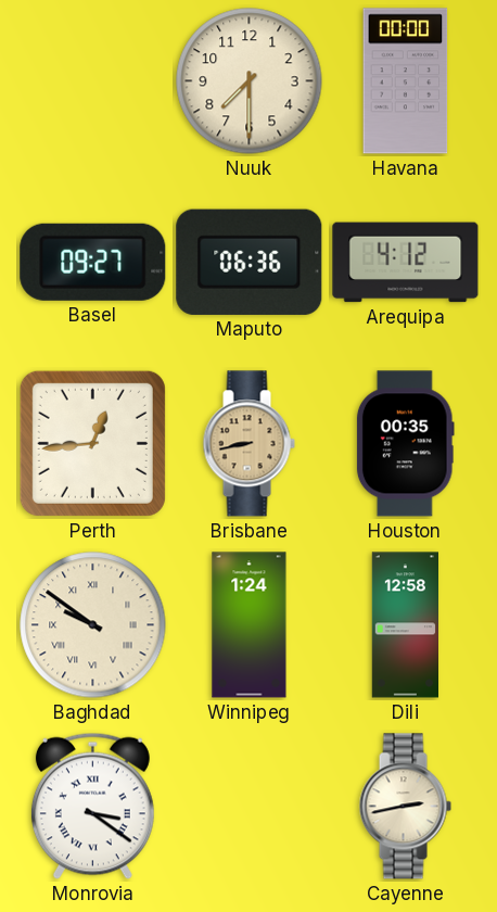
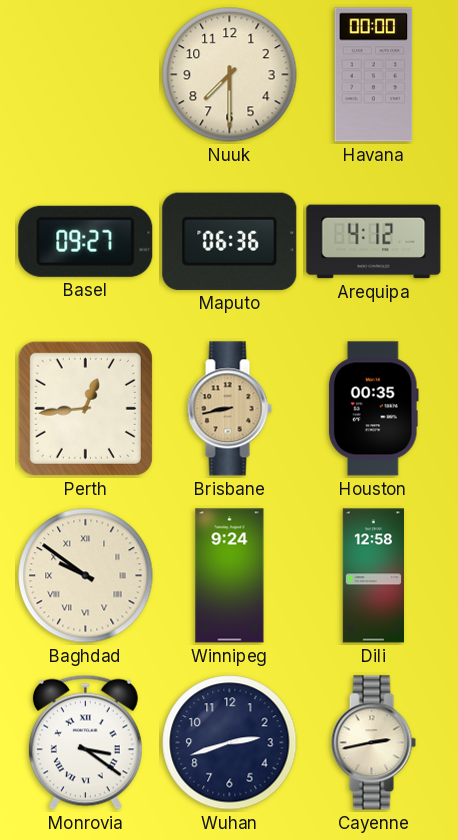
Winnipeg: 1:24 -> 9:24 (230, 576)
Wuhan: none -> 2:42 (230, 743)
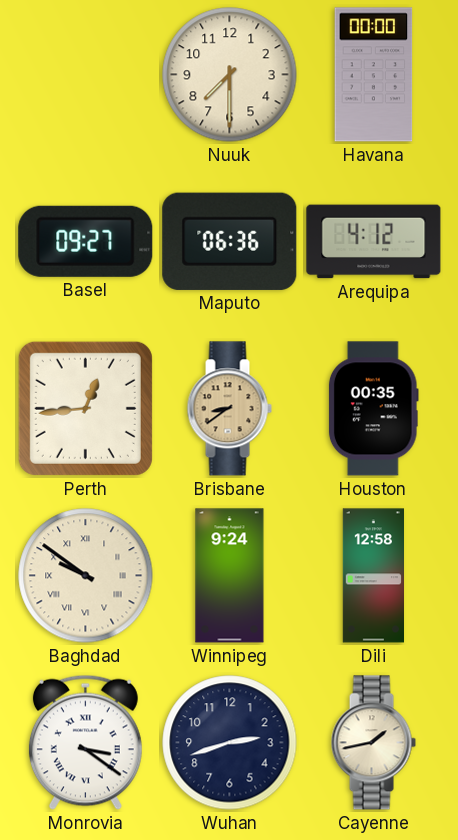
Brisbane: 8:43 -> 8:39 (229, 409)
Cayenne: 2:43 -> 1:43 (373, 743)
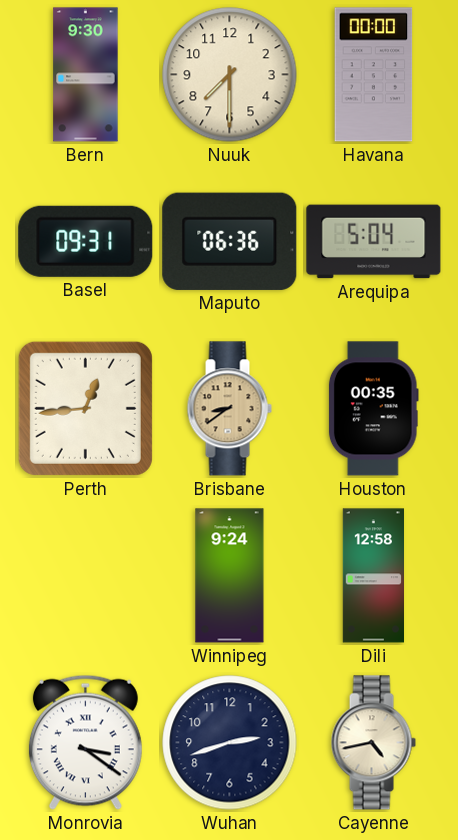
Bern: none -> 9:30 (86, 75)
Basel: 09:27 -> 09:31 (86, 241)
Arequipa: 4:12 -> 5:04 (374, 242)
Baghdad: 9:51 -> none (86, 576)
Cayenne: 1:43 -> 4:43 (373, 743)
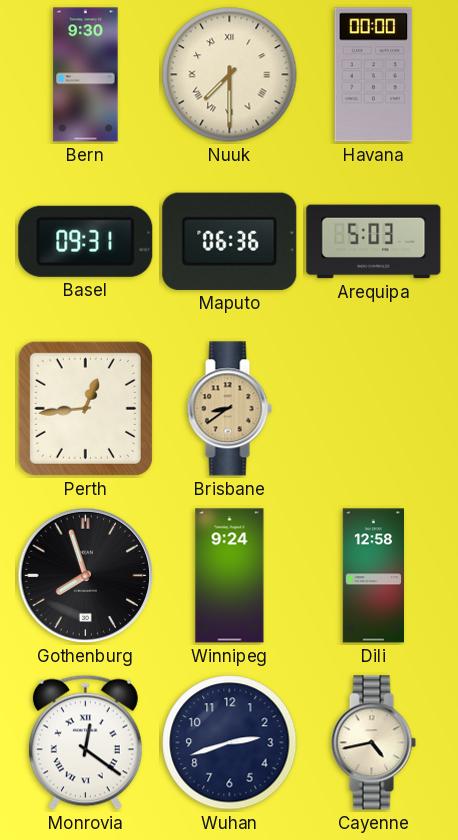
Nuuk numerals: Arabic -> Roman (230, 75)
Arequipa: 5:04 -> 5:03 (374, 242)
Houston: 00:35 -> none (373, 409)
Gothenburg: none -> 7:57 (86, 576)
Monrovia: 3:21 -> 12:21 (85, 742)
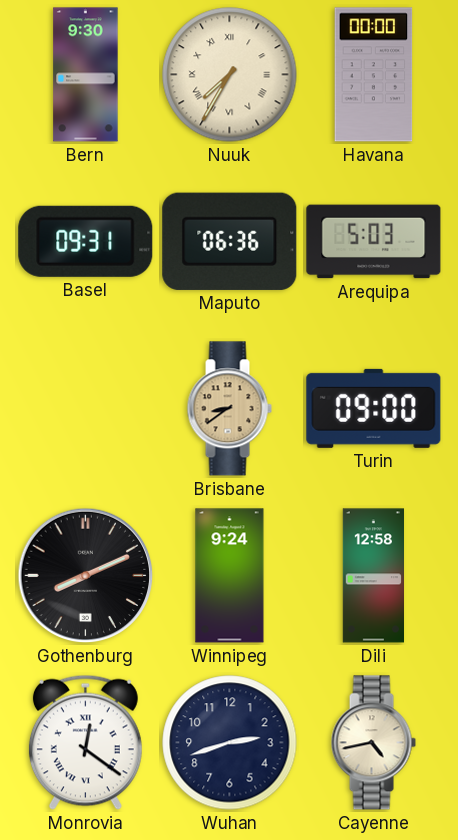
Nuuk: 7:30 -> 7:35 (230, 75)
Perth: 12:44 -> none (85, 408)
Turin: none -> 09:00 (374, 408)
Gothenburg: 7:57 -> 8:11 (86, 576)
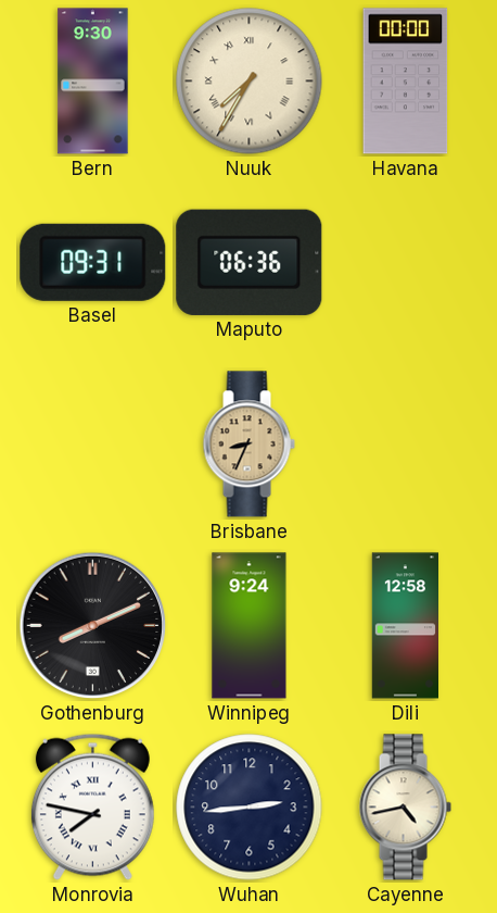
Arequipa: 5:03 -> none (374, 242)
Brisbane: 8:39 -> 8:34 (248, 445)
Turin: 09:00 -> none (374, 408)
Monrovia: 12:21 -> 7:47 (92, 806)
Wuhan: 2:42 -> 2:44 (250, 808)
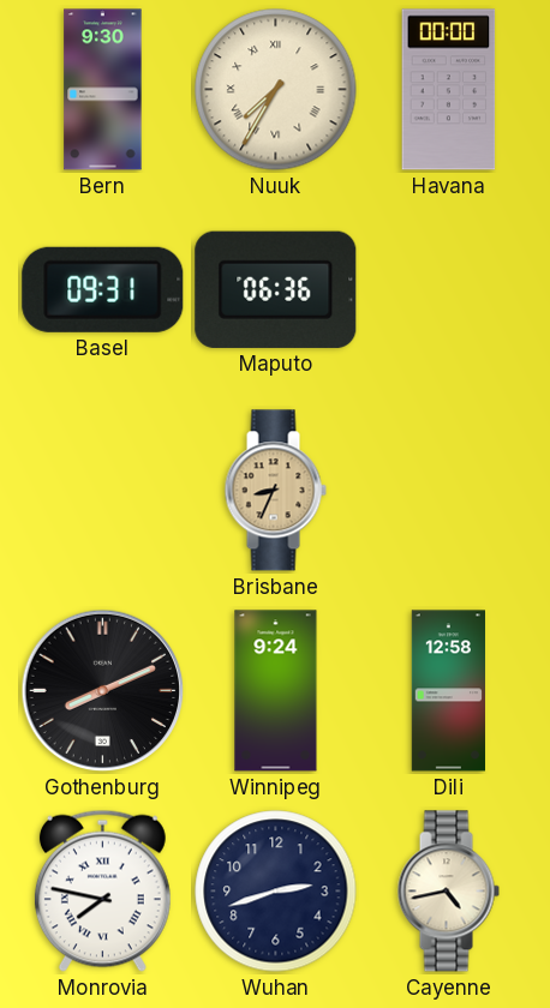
Wuhan: 2:44 -> 2:42 (276, 892)
